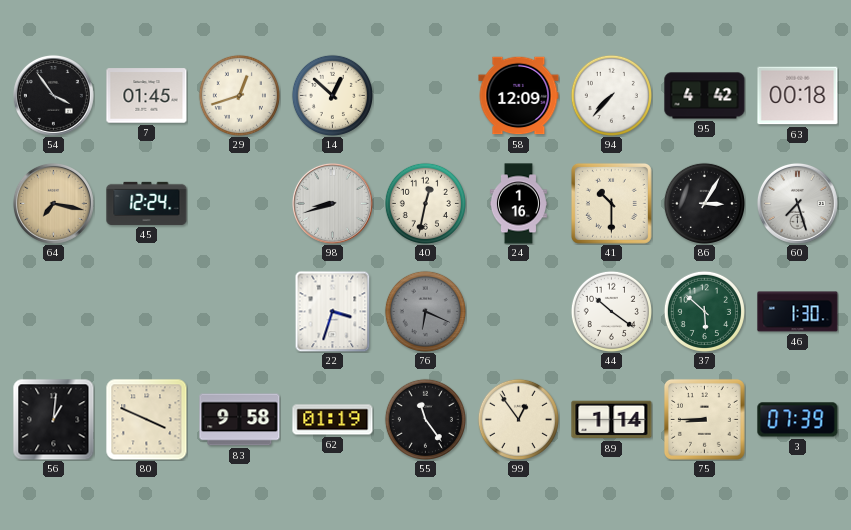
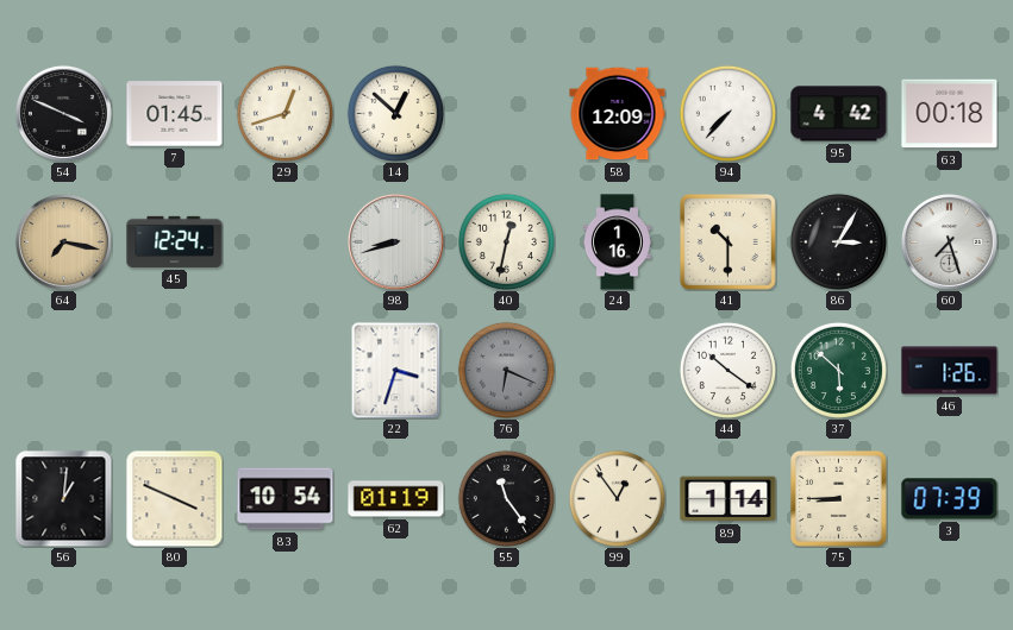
54: 3:54 -> 3:49 (63, 113)
46: 1:30 -> 1:26 (950, 371)
83: 9:58 -> 10:54 (286, 499)
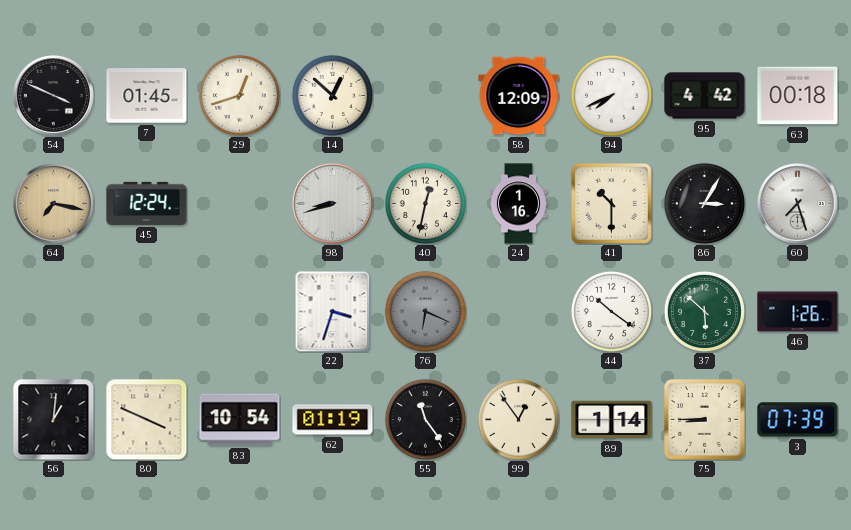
94: 7:37 -> 7:41 (611, 95)
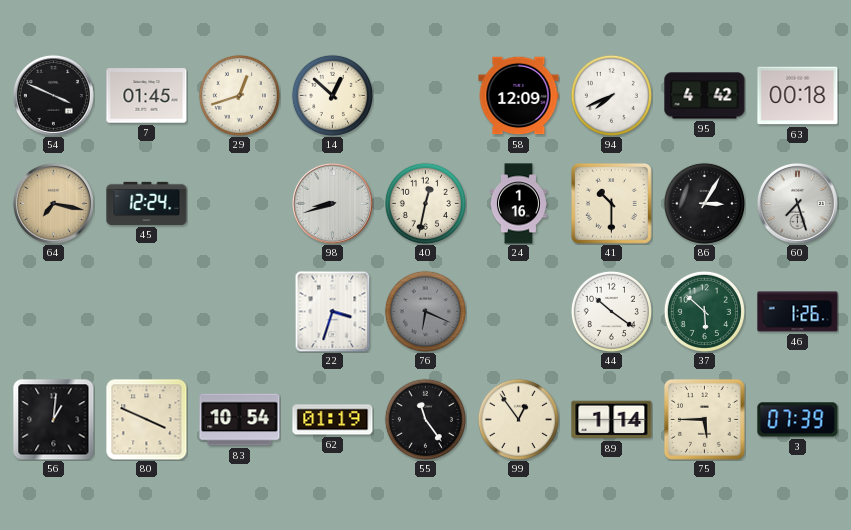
75: 8:45 -> 5:45 (704, 419)
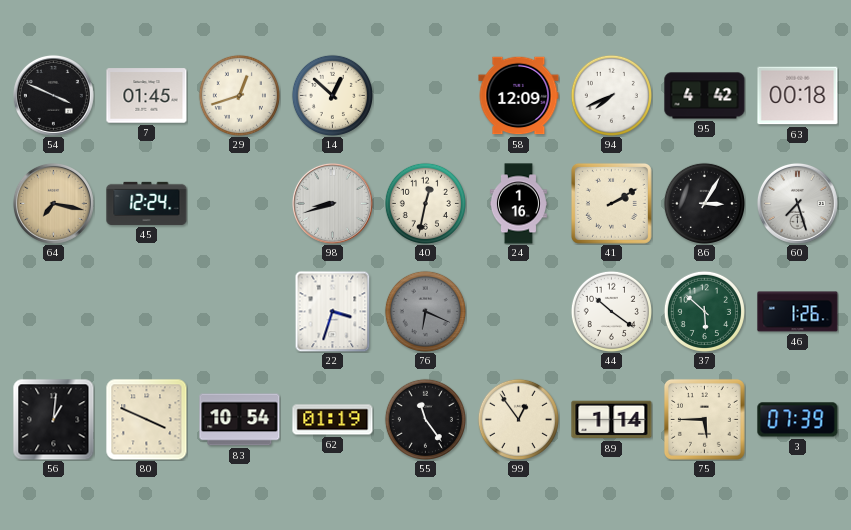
41: 10:30 -> 2:10 (611, 203)
